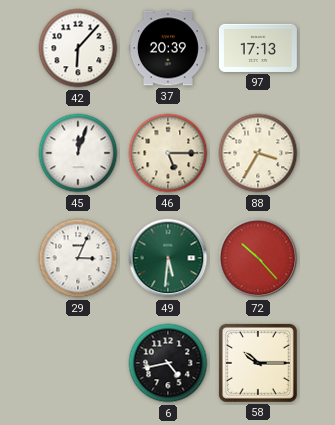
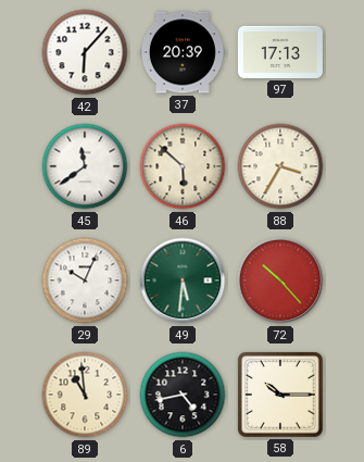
45: 12:03 -> 11:39 (85, 166)
46: 5:15 -> 5:52 (183, 166)
29: 3:04 -> 10:04 (85, 280)
89: none -> 10:59 (85, 395)
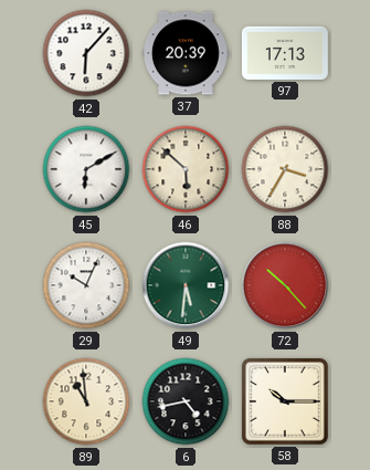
45: 11:39 -> 6:10 (86, 169)
